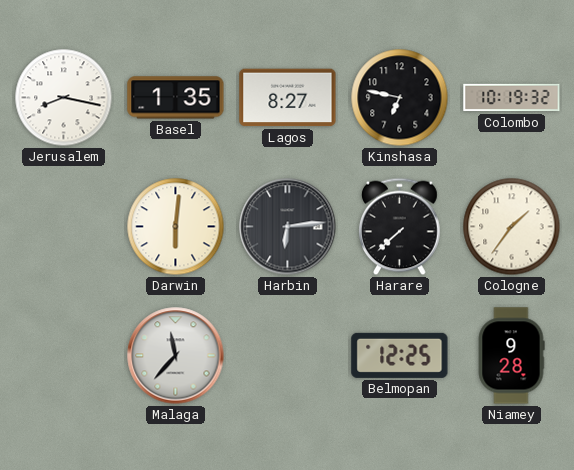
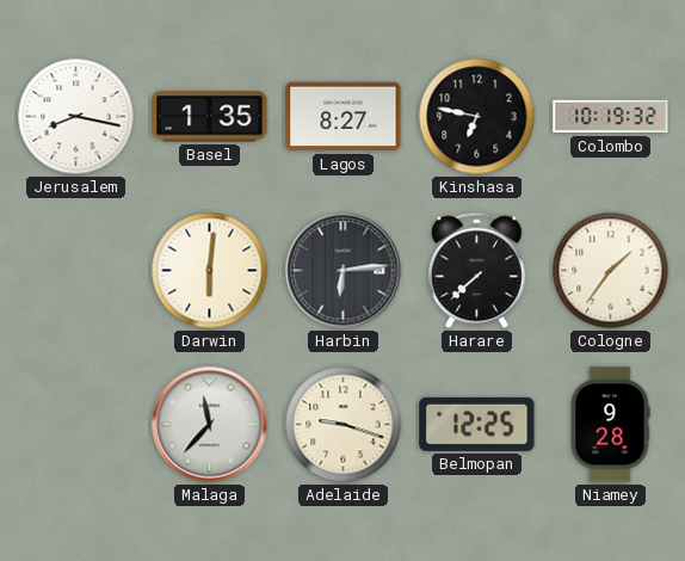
Adelaide: none -> 9:18 (344, 425)
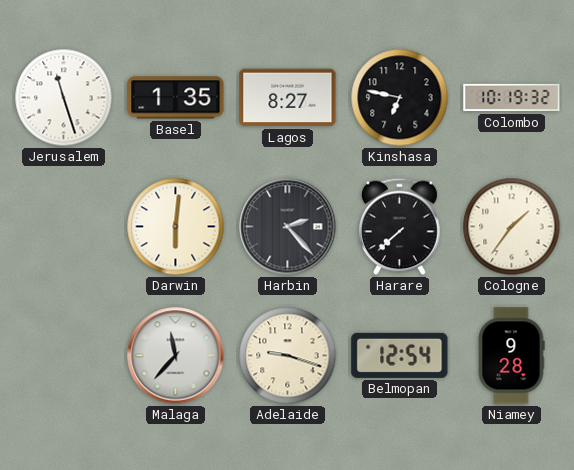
Jerusalem: 8:17 -> 11:27 (64, 98)
Harbin: 6:14 -> 2:23 (288, 227)
Belmopan: 12:25 -> 12:54 (400, 355)
